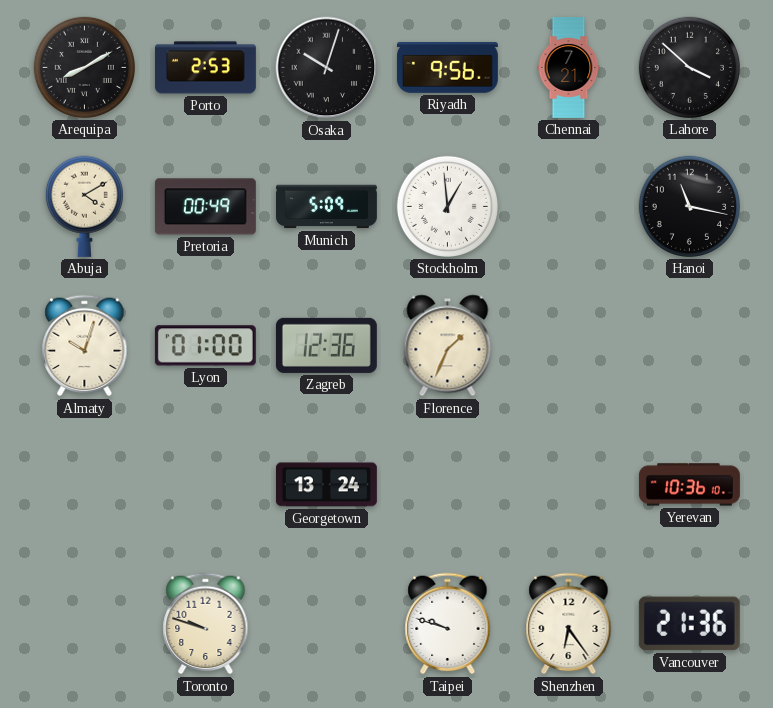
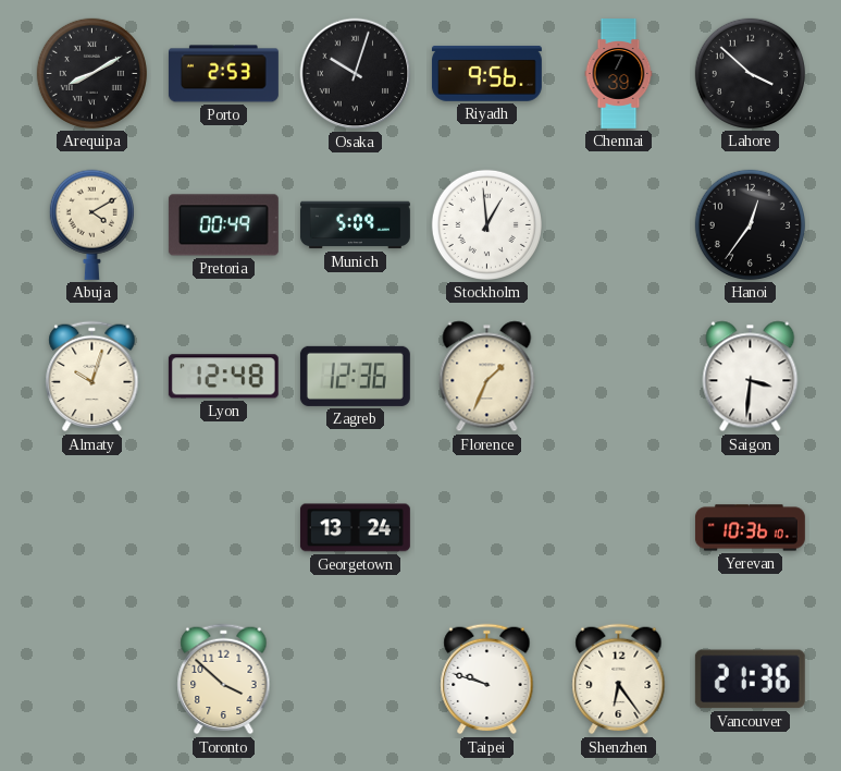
Chennai: 7:21 -> 7:39 (619, 74)
Hanoi: 11:17 -> 12:36 (750, 224)
Lyon: 01:00 -> 12:48 (223, 377)
Saigon: none -> 3:31 (751, 377)
Toronto: 9:48 -> 3:52 (224, 680)
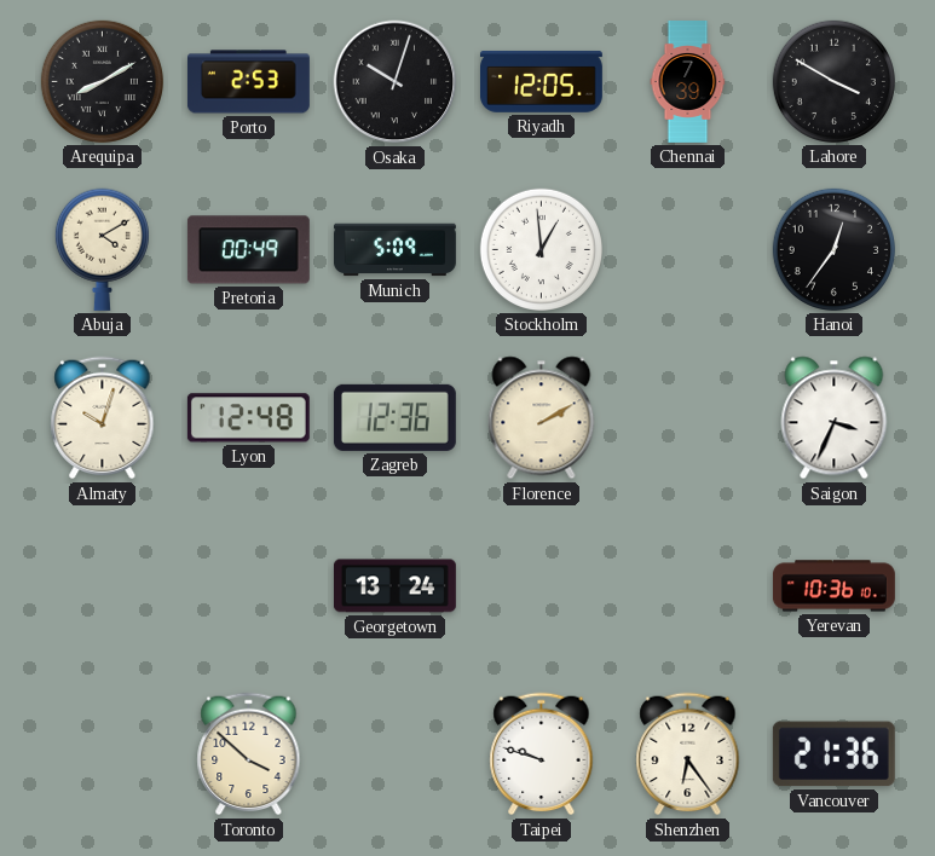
Riyadh: 9:56 -> 12:05 (541, 81)
Lahore: 3:52 -> 3:50 (833, 81)
Florence: 1:34 -> 2:10 (542, 418)
Saigon: 3:31 -> 3:34 (835, 418)
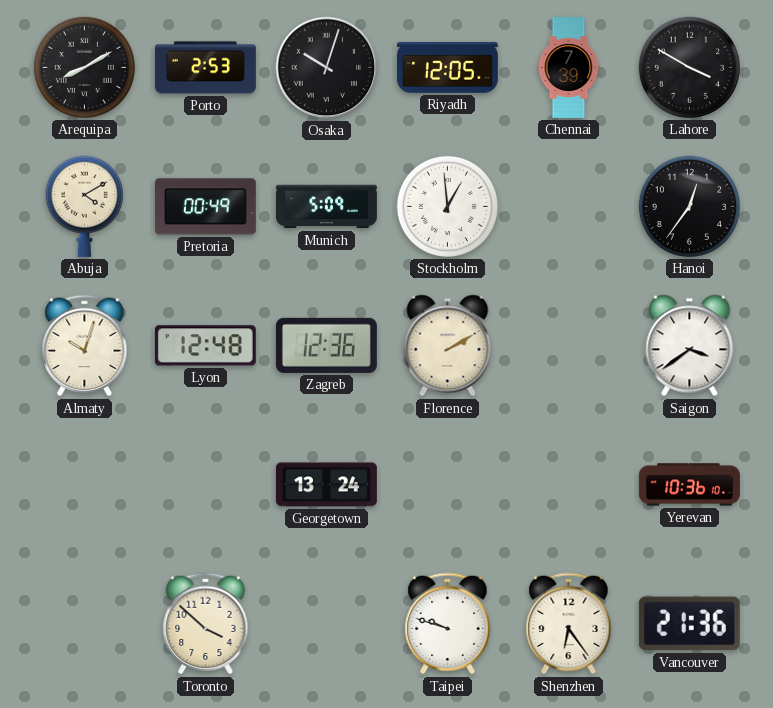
Saigon: 3:34 -> 3:39 (690, 346)
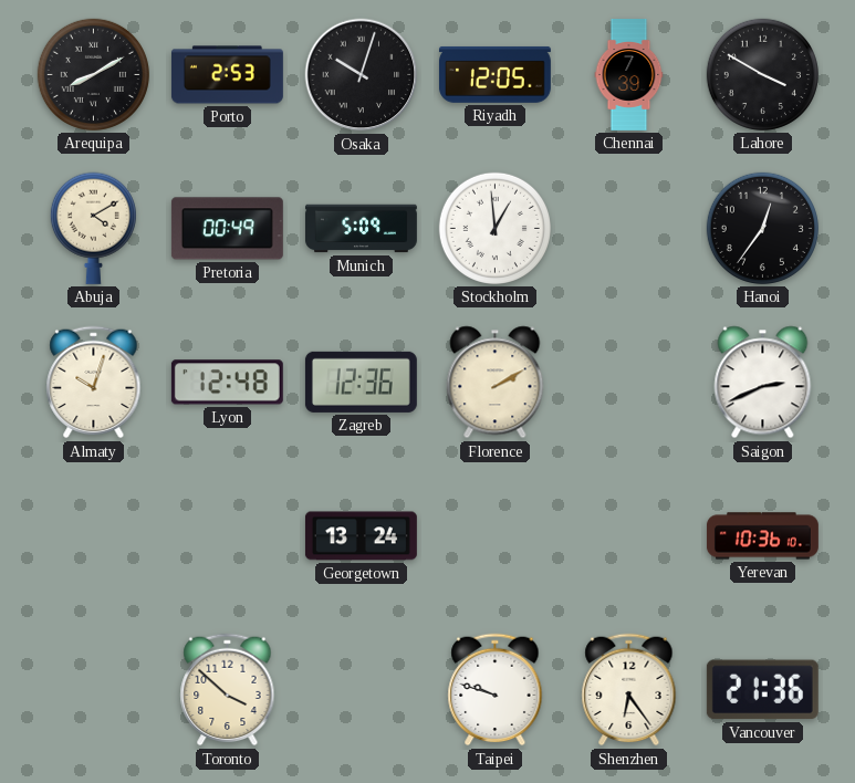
Saigon: 3:39 -> 2:41 (763, 383)
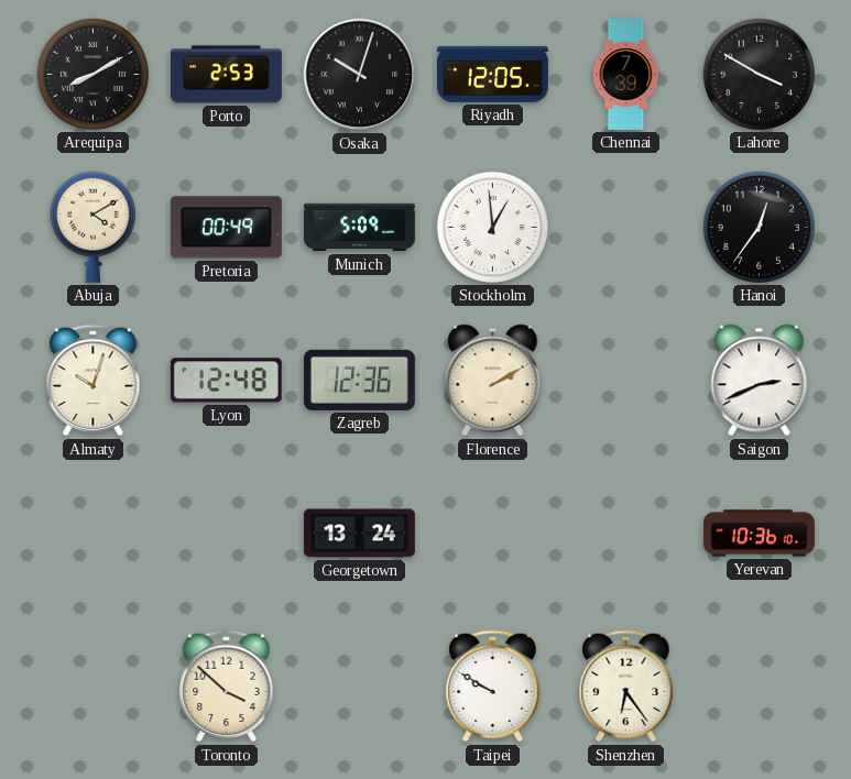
Taipei: 9:48 -> 9:50 (493, 687)
Vancouver: 21:36 -> none (762, 690)
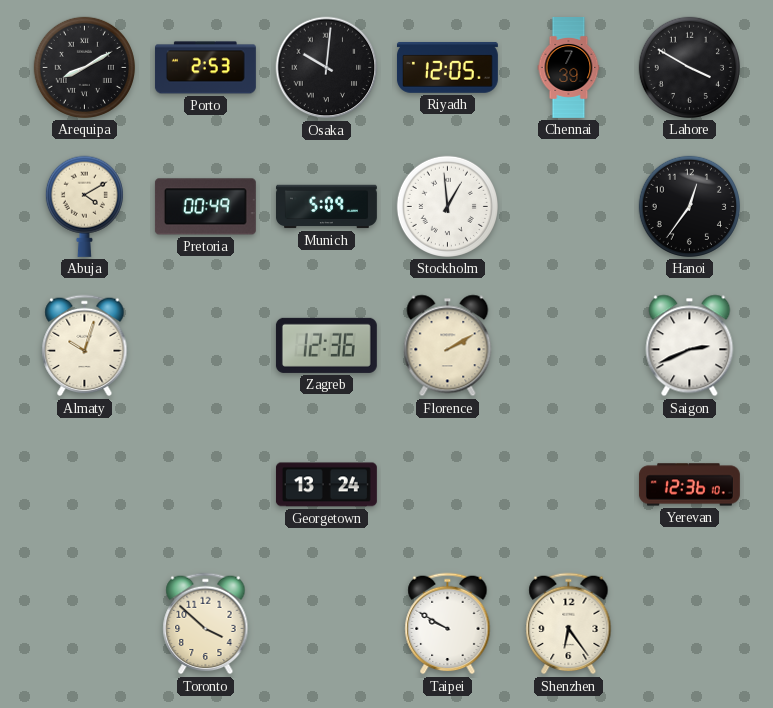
Osaka: 10:03 -> 10:01 (327, 68)
Lyon: 12:48 -> none (226, 381)
Yerevan: 10:36 -> 12:36 (689, 485)
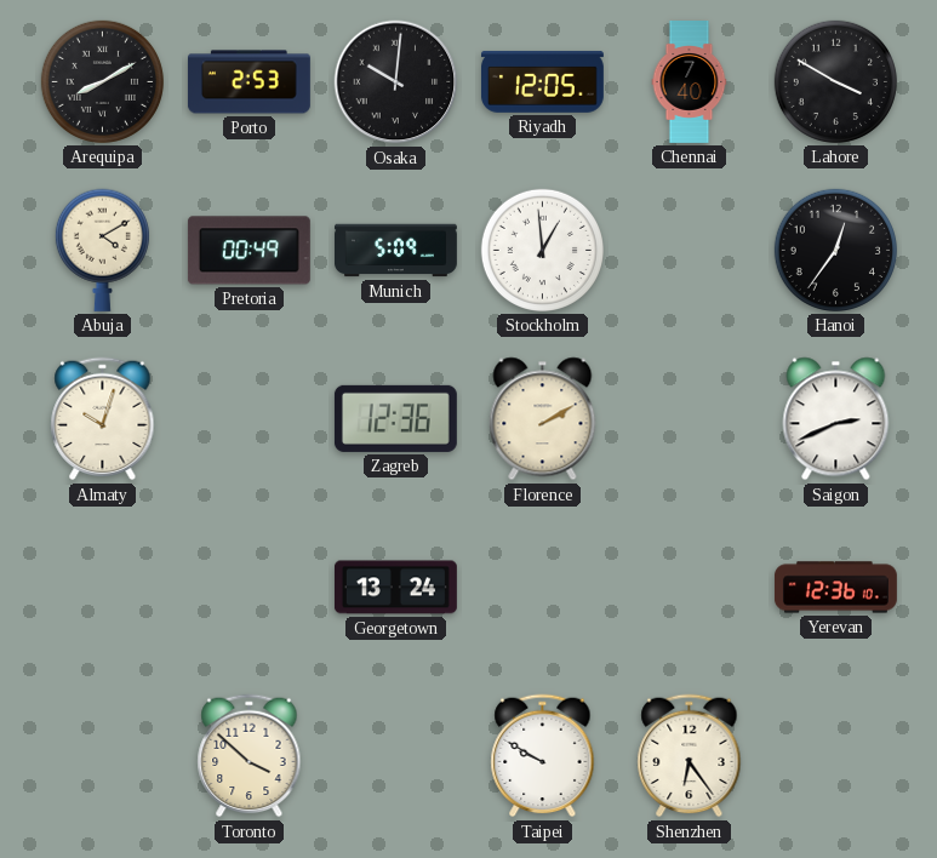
Chennai: 7:39 -> 7:40 (690, 82)
